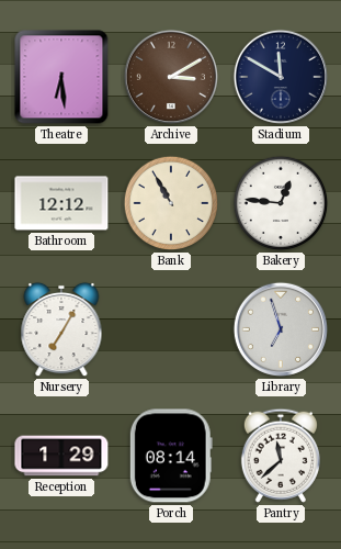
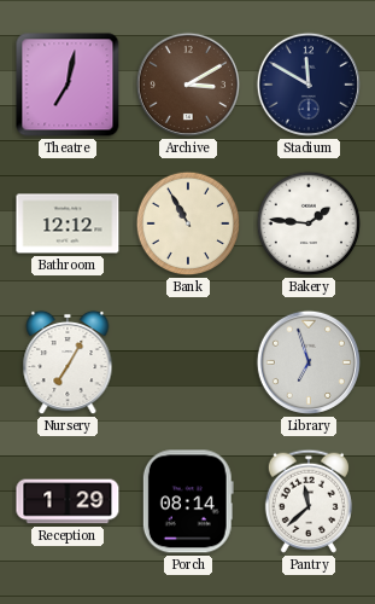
Theatre: 6:29 -> 7:02 (68, 85)
Bakery: 12:46 -> 1:46 (309, 223)
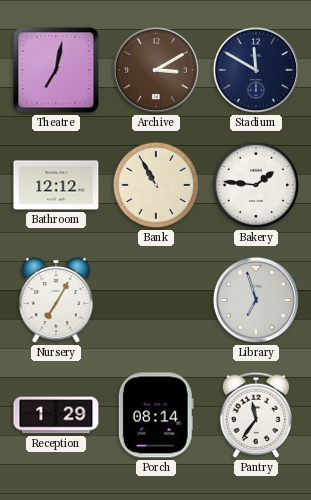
Pantry: 11:38 -> 11:36 (256, 415)
